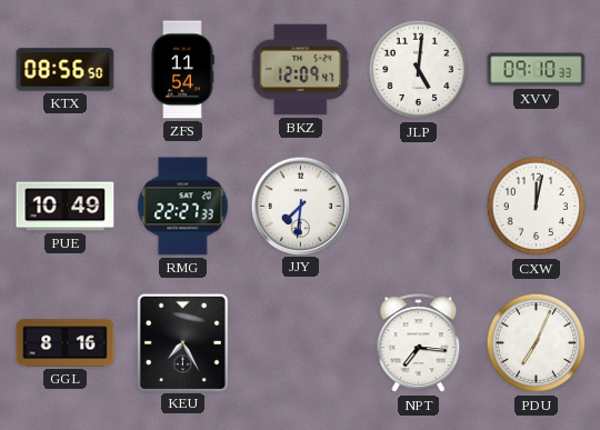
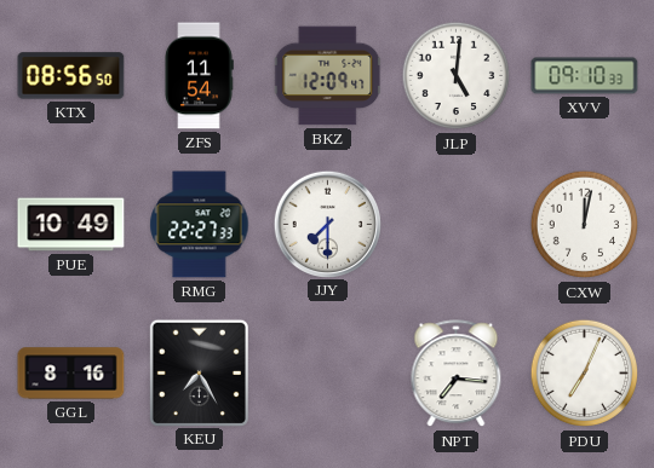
JJY: 7:31 -> 7:30 (327, 224)
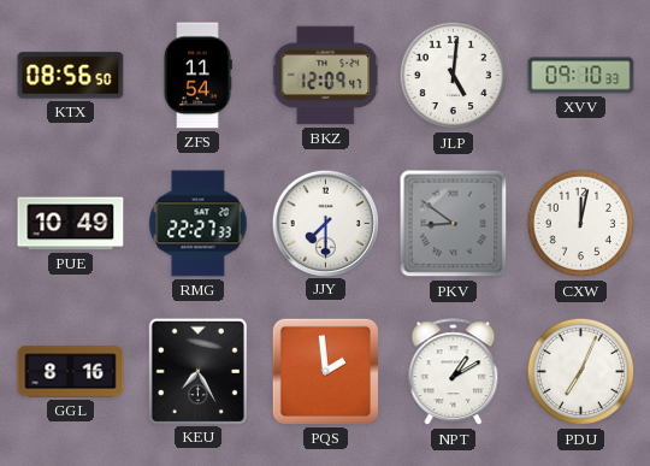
PKV: none -> 8:51 (454, 224)
PQS: none -> 1:59 (325, 371)
NPT: 7:16 -> 1:10 (454, 372)
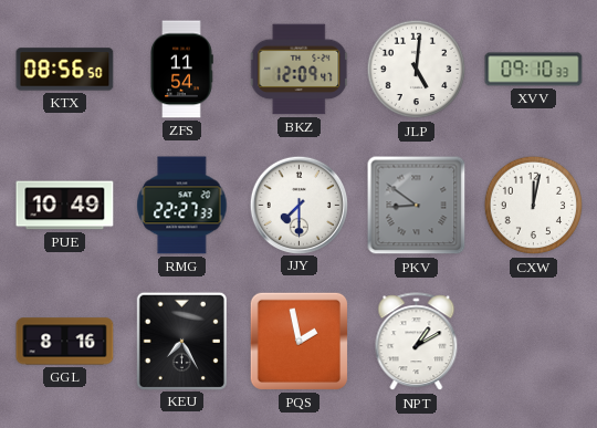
PQS: 1:59 -> 1:58 (298, 341)
PDU: 7:04 -> none (581, 372)
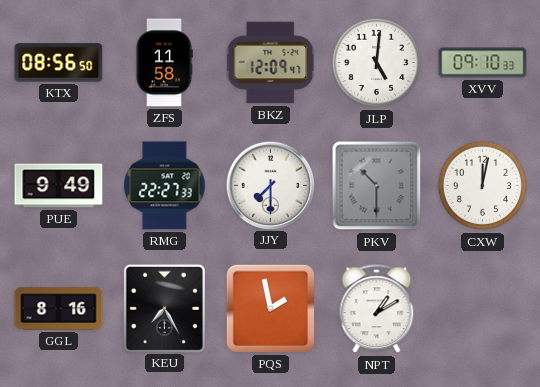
ZFS: 11:54 -> 11:58 (164, 63)
PUE: 10:49 -> 9:49 (59, 186)
PKV: 8:51 -> 10:30 (377, 186)
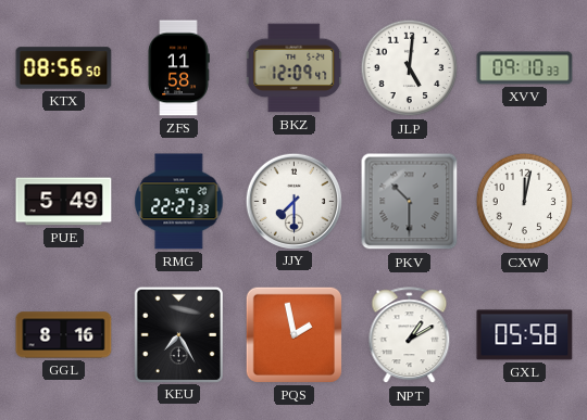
PUE: 9:49 -> 5:49 (64, 202)
GXL: none -> 05:58 (525, 335)
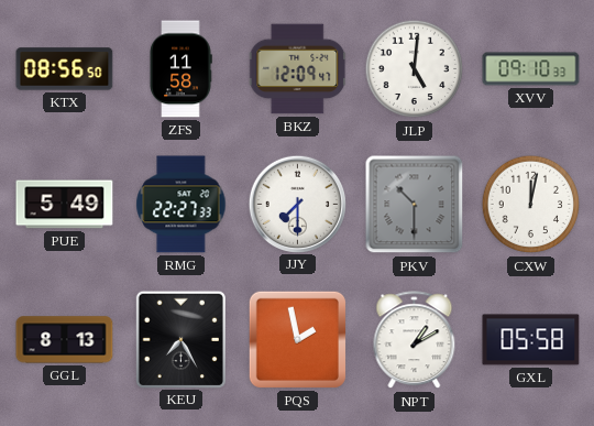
GGL: 8:16 -> 8:13 (65, 340)
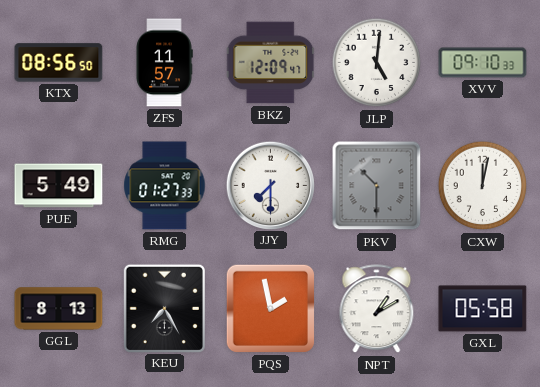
ZFS: 11:58 -> 11:57 (164, 63)
RMG: 22:27 -> 01:27 (165, 186)
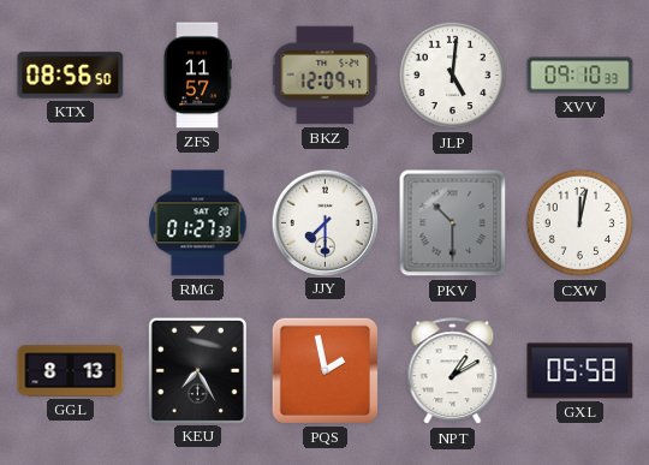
PUE: 5:49 -> none (59, 186)
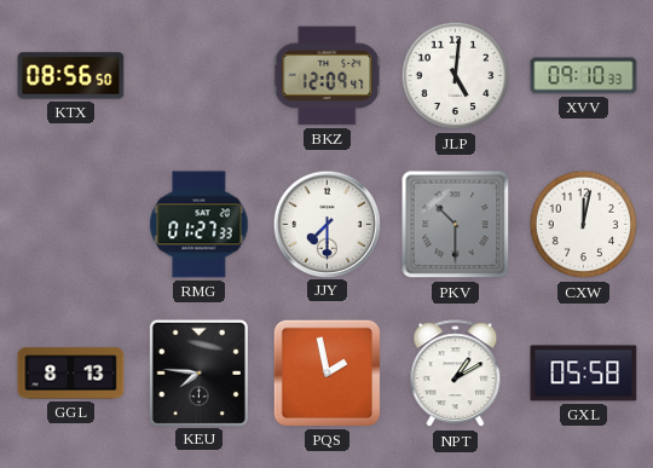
ZFS: 11:57 -> none (197, 76)
KEU: 7:25 -> 7:46 (198, 372)
